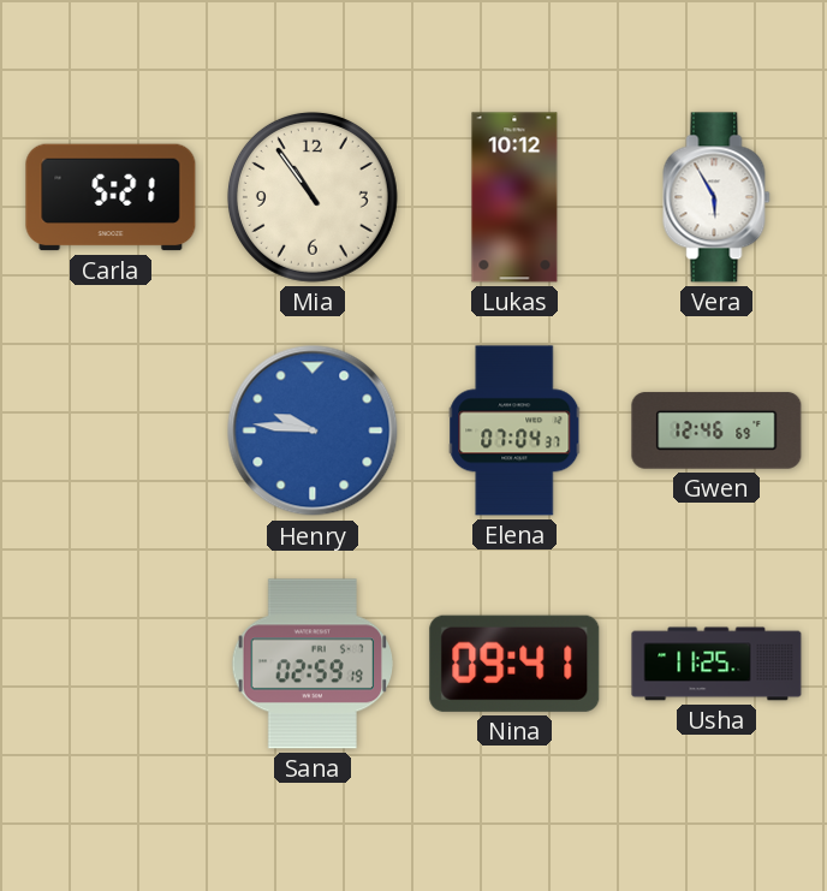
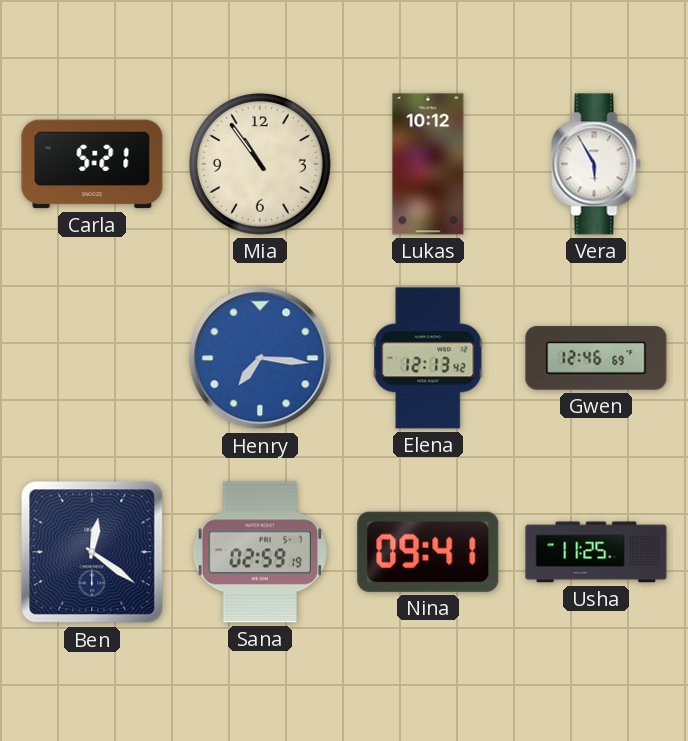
Henry: 9:46 -> 7:16 (260, 358)
Elena: 07:04 -> 12:13 (428, 358)
Ben: none -> 12:21 (92, 552)
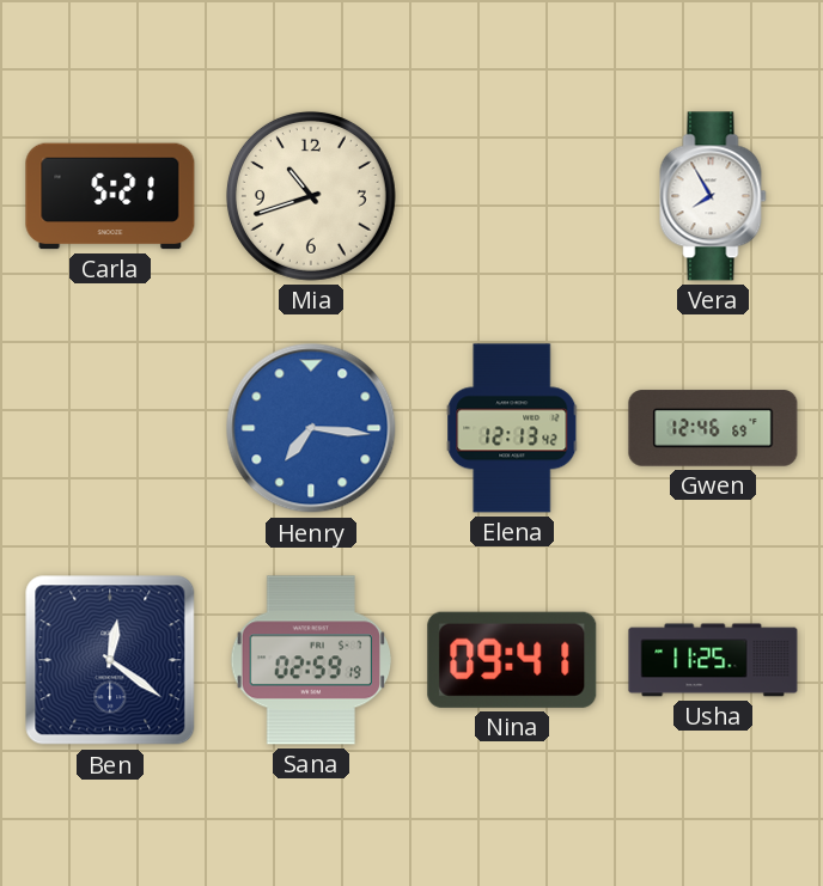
Mia: 10:54 -> 10:42 (311, 196)
Lukas: 10:12 -> none (428, 164)
Vera: 5:55 -> 7:55 (713, 196)
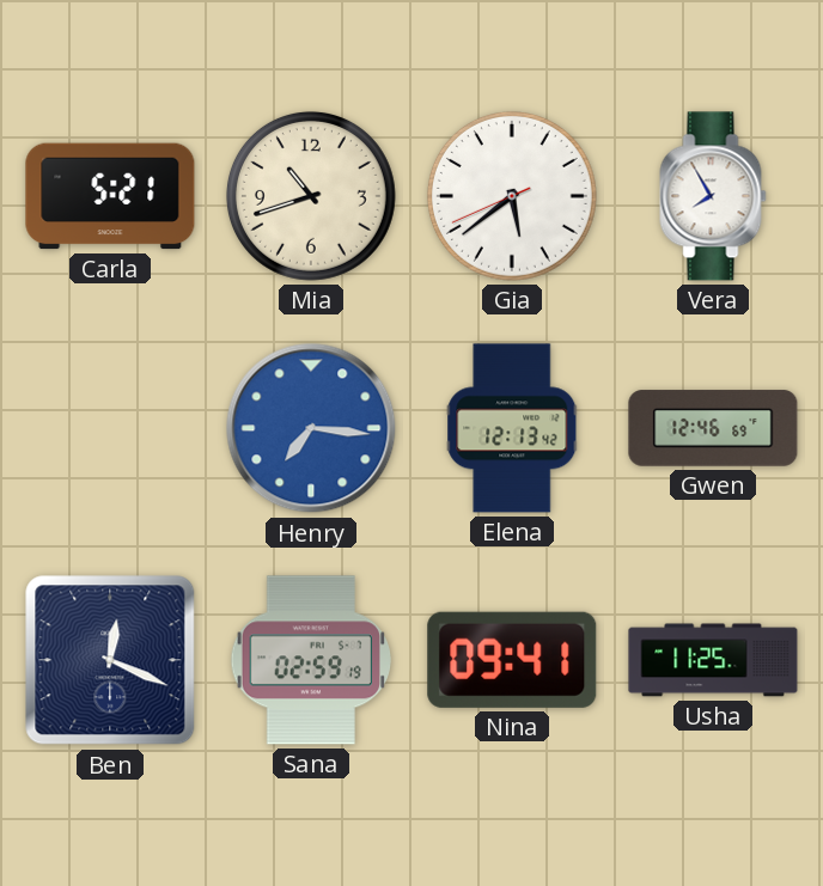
Gia: none -> 5:38 (512, 196)
Ben: 12:21 -> 12:19 (110, 660)
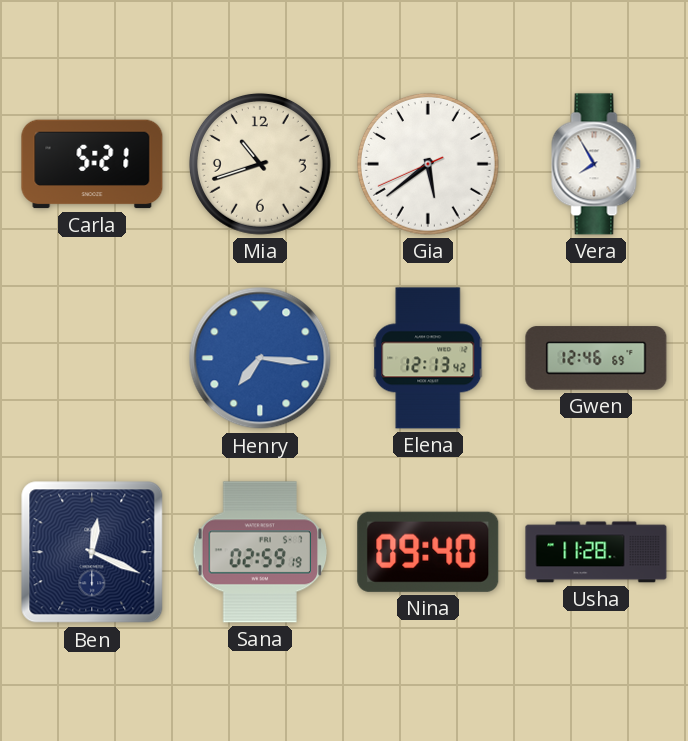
Nina: 09:41 -> 09:40 (428, 552)
Usha: 11:25 -> 11:28 (596, 552)
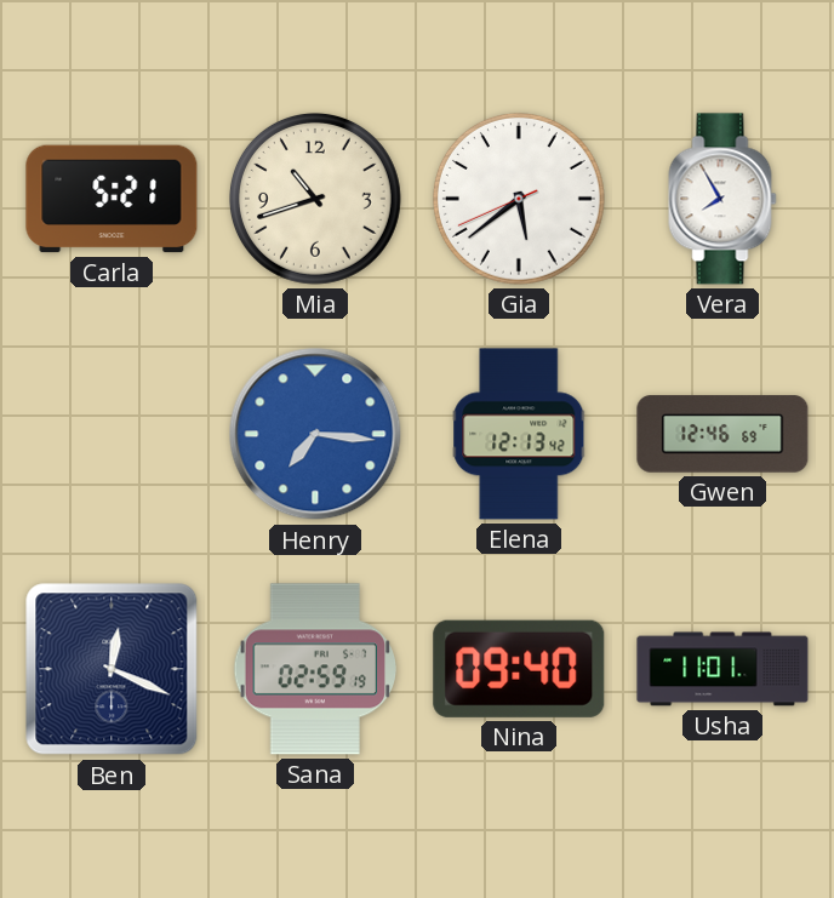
Usha: 11:28 -> 11:01 (722, 669)
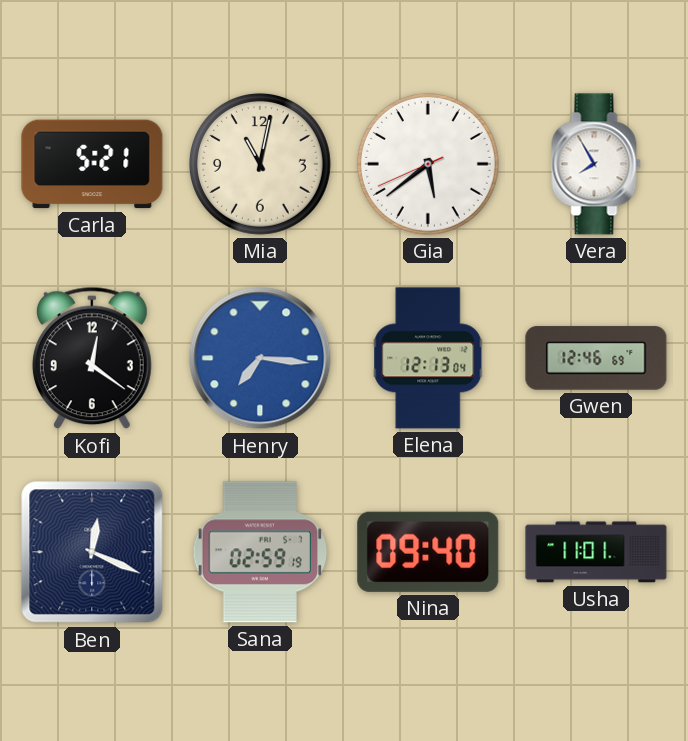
Mia: 10:42 -> 11:02 (260, 164)
Kofi: none -> 12:21 (92, 358)
Elena: 12:13:42 -> 12:13:04 (428, 358)
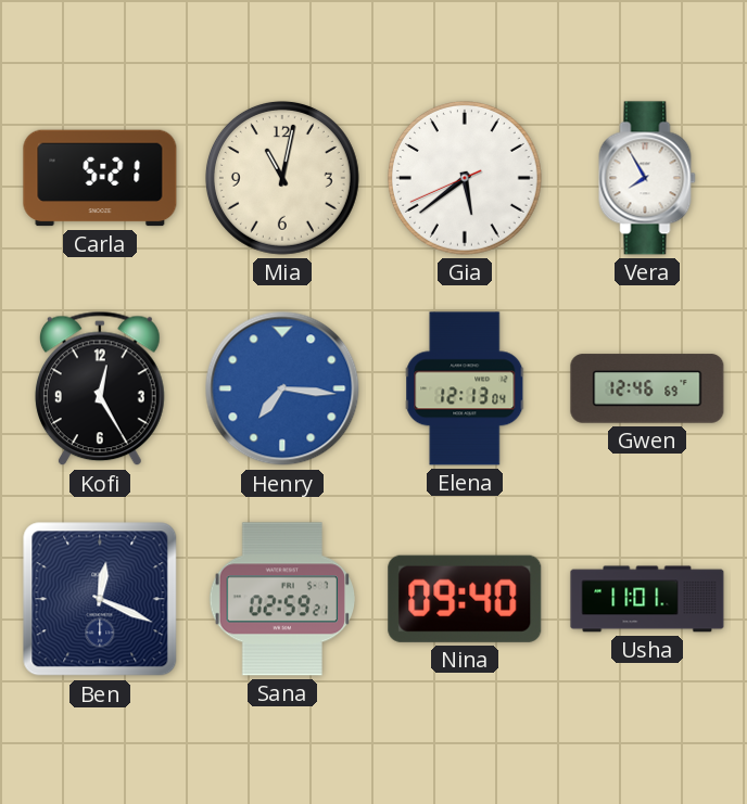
Kofi: 12:21 -> 12:25 (100, 388)
Sana: 02:59:19 -> 02:59:21 (282, 599)
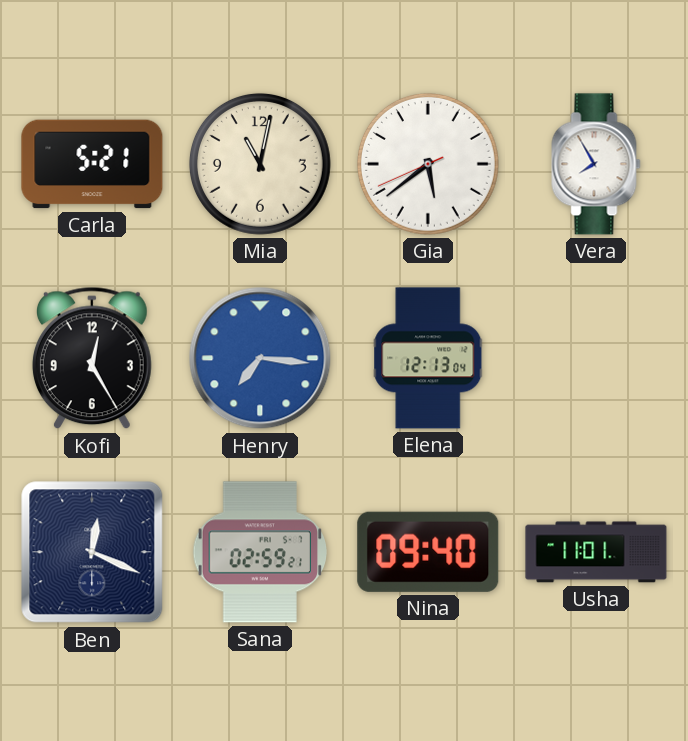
Gwen: 12:46 -> none (647, 388)
